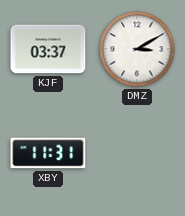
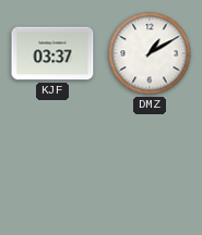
DMZ: 3:10 -> 1:10 (150, 53)
XBY: 11:31 -> none (48, 153)
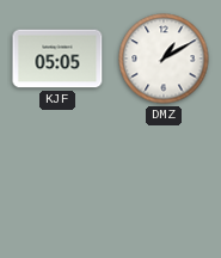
KJF: 03:37 -> 05:05 (57, 59)
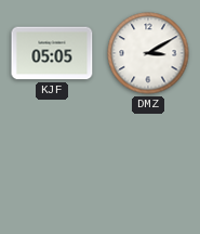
DMZ: 1:10 -> 3:10 (148, 53)
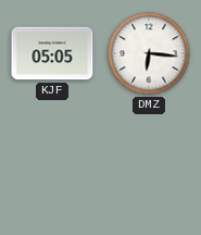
DMZ: 3:10 -> 6:16 (149, 53)
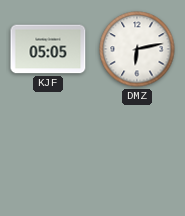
DMZ: 6:16 -> 6:13 (137, 49)
